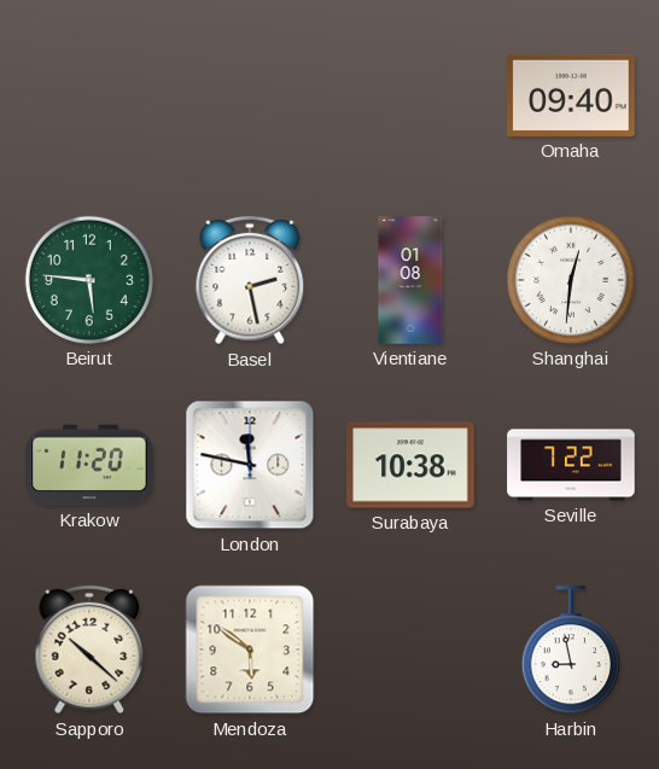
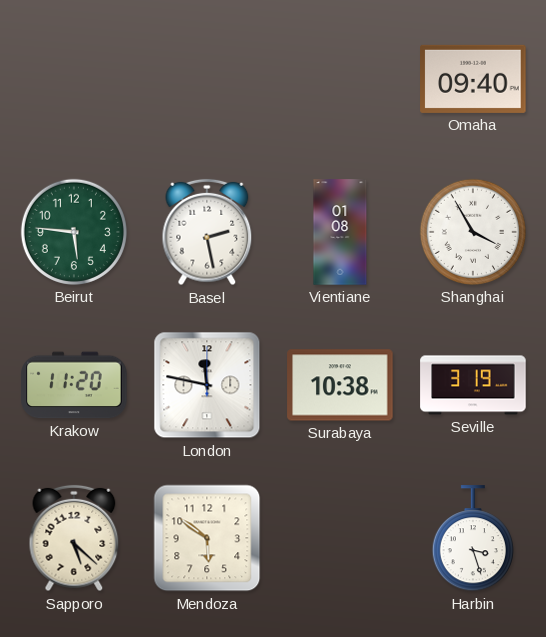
Shanghai: 12:31 -> 3:55 (473, 232)
Seville: 7:22 -> 3:19 (473, 385)
Sapporo: 10:22 -> 5:22 (74, 538)
Harbin: 8:58 -> 3:27 (473, 539)
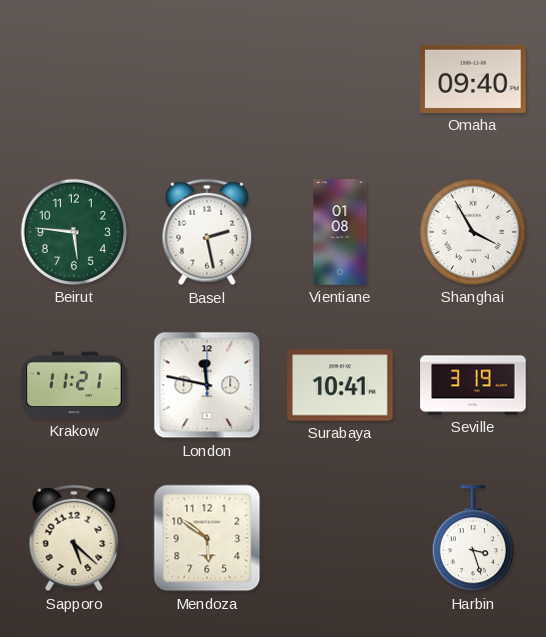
Krakow: 11:20 -> 11:21 (74, 385)
Surabaya: 10:38 -> 10:41 (340, 385)
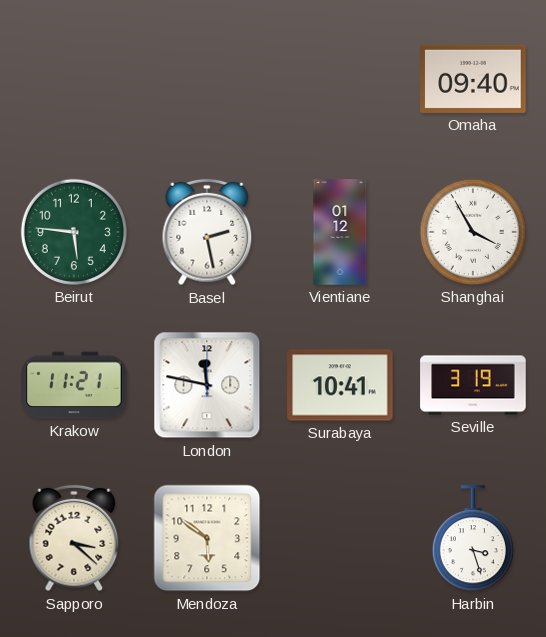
Vientiane: 01:08 -> 01:12 (340, 232)
Sapporo: 5:22 -> 3:22 (74, 538)
